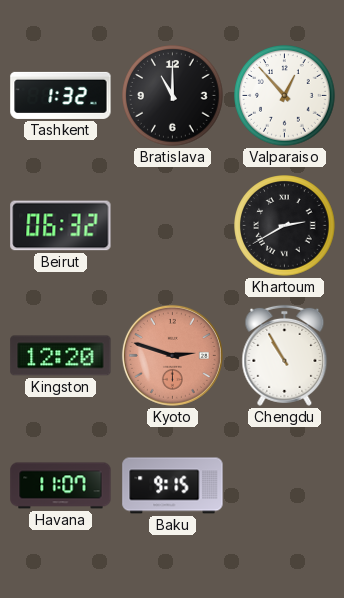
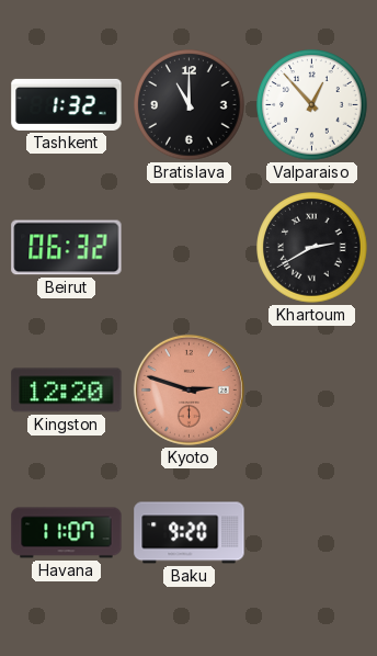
Chengdu: 10:55 -> none (285, 355)
Baku: 9:15 -> 9:20 (190, 533)
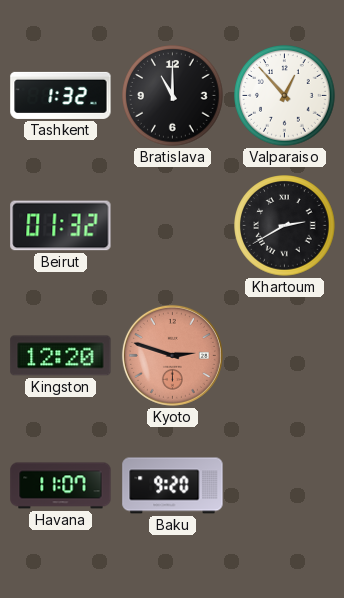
Beirut: 06:32 -> 01:32 (61, 226)
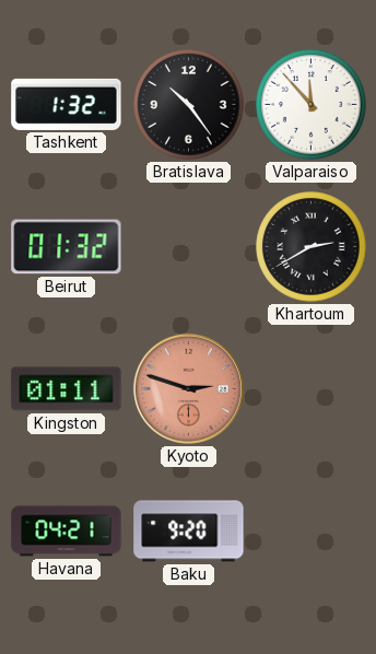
Bratislava: 11:00 -> 10:24 (189, 105)
Valparaiso: 12:53 -> 11:53 (312, 105)
Kingston: 12:20 -> 01:11 (67, 389)
Havana: 11:07 -> 04:21 (67, 532)
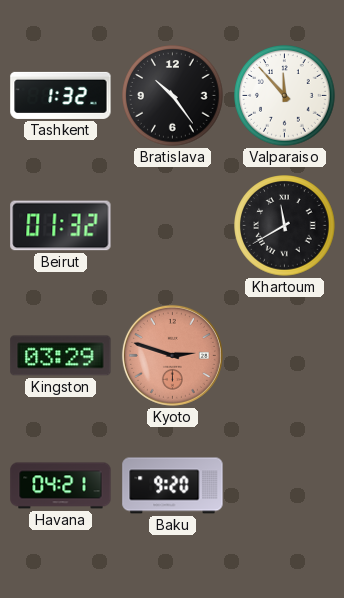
Khartoum: 2:40 -> 11:40 (285, 226)
Kingston: 01:11 -> 03:29 (61, 356)
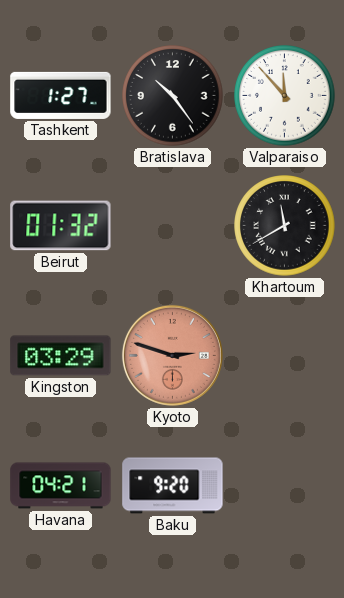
Tashkent: 1:32 -> 1:27 (61, 95)
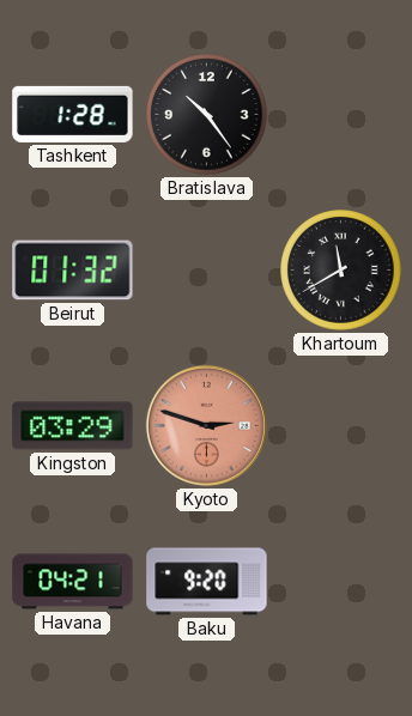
Tashkent: 1:27 -> 1:28 (73, 114)
Valparaiso: 11:53 -> none (285, 96)
